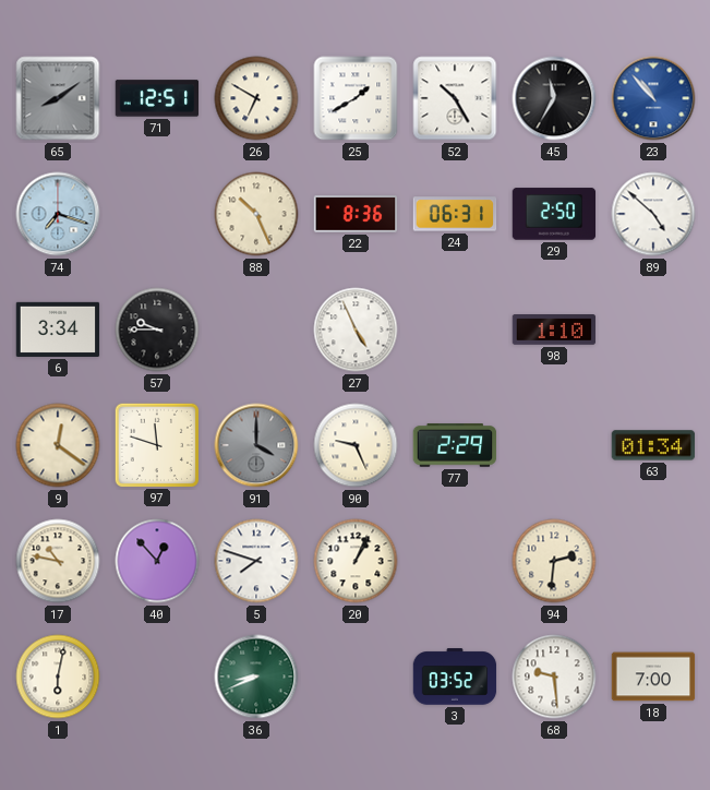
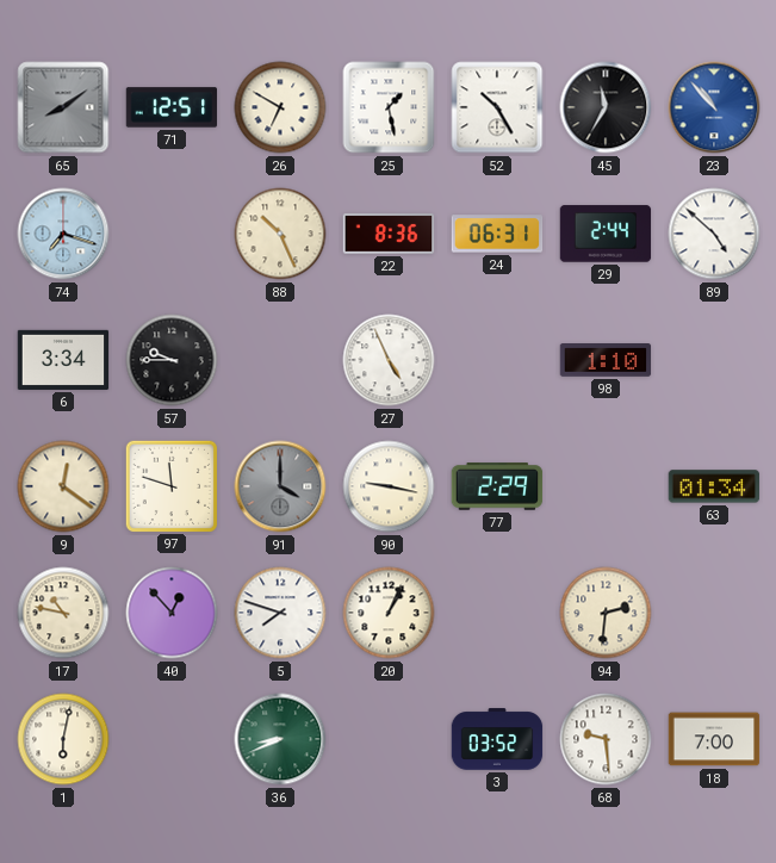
25: 1:40 -> 1:28 (389, 107)
29: 2:50 -> 2:44 (606, 234)
90: 9:26 -> 9:17 (389, 486)
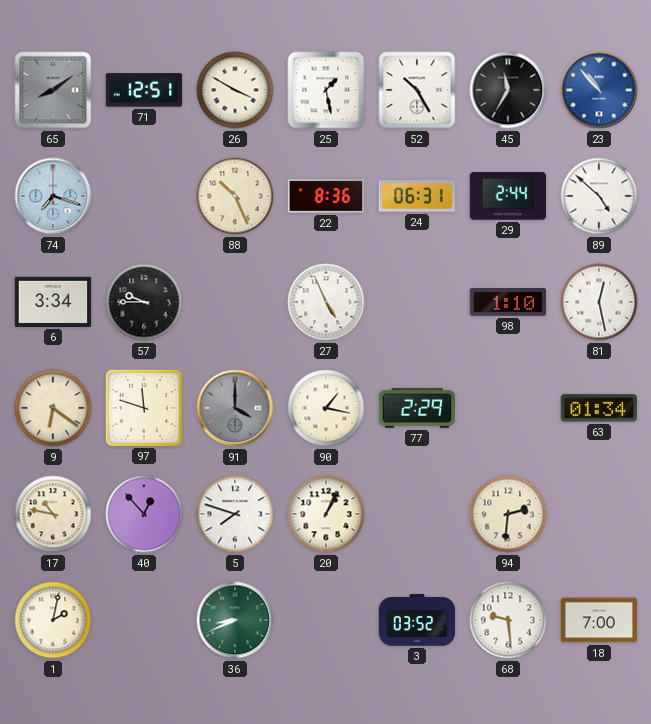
26: 6:50 -> 3:50 (235, 90)
81: none -> 12:28 (599, 302)
9: 12:21 -> 6:21 (53, 408)
90: 9:17 -> 1:17 (326, 408)
1: 6:02 -> 2:02 (53, 620)
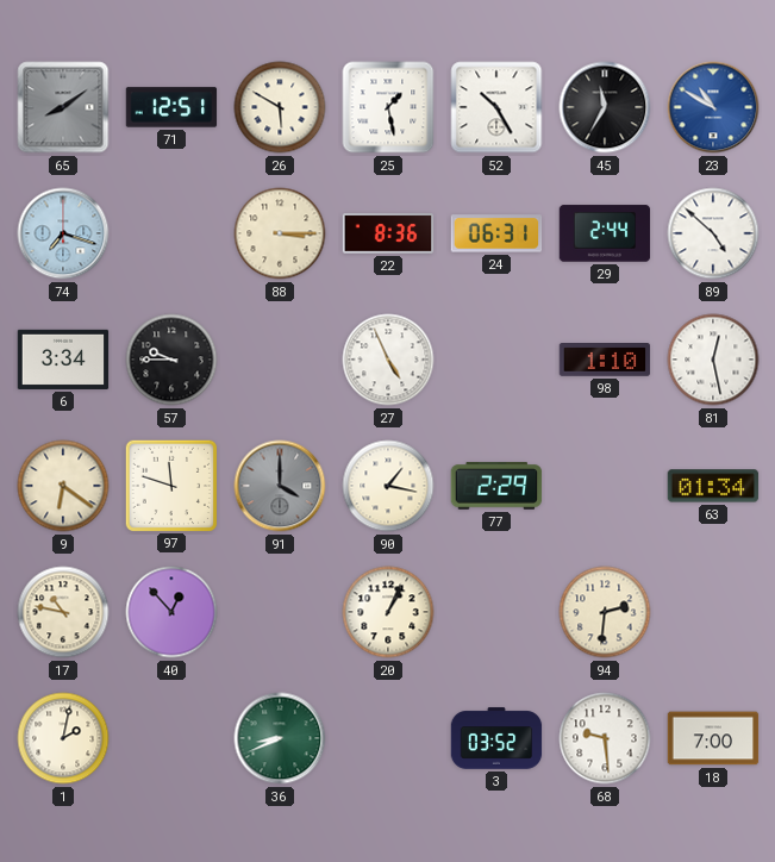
26: 3:50 -> 5:50 (280, 107)
23: 10:53 -> 10:50 (713, 107)
88: 10:26 -> 3:15 (280, 233)
5: 7:48 -> none (235, 514)
